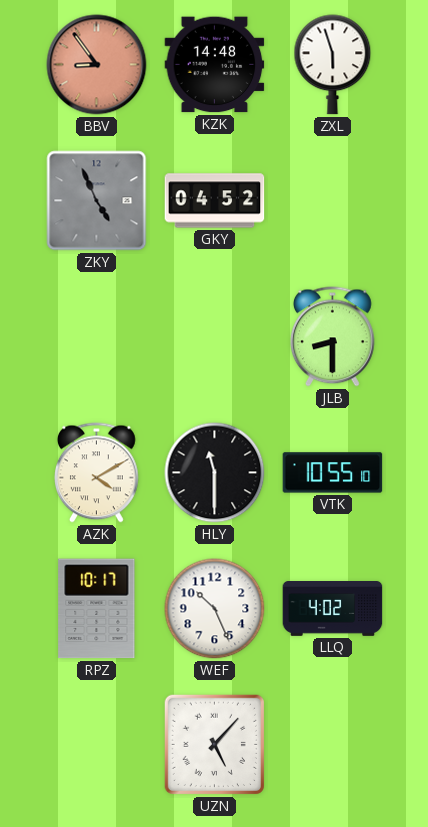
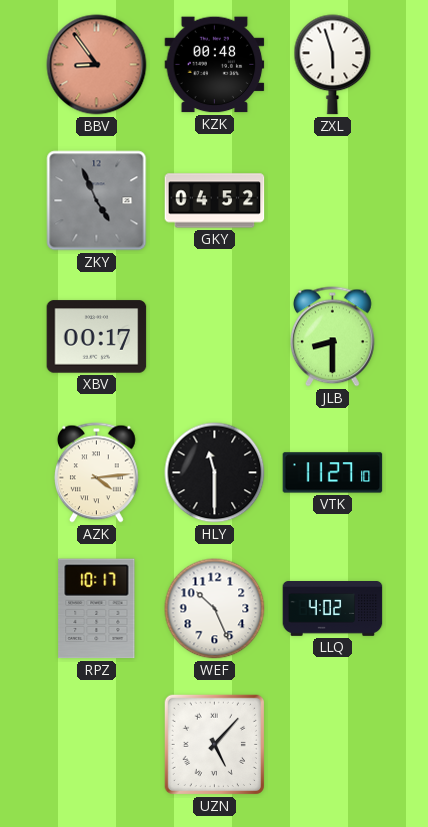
KZK: 14:48 -> 00:48 (215, 65)
XBV: none -> 00:17 (97, 337)
AZK: 4:10 -> 4:14 (97, 473)
VTK: 10:55 -> 11:27 (333, 473)
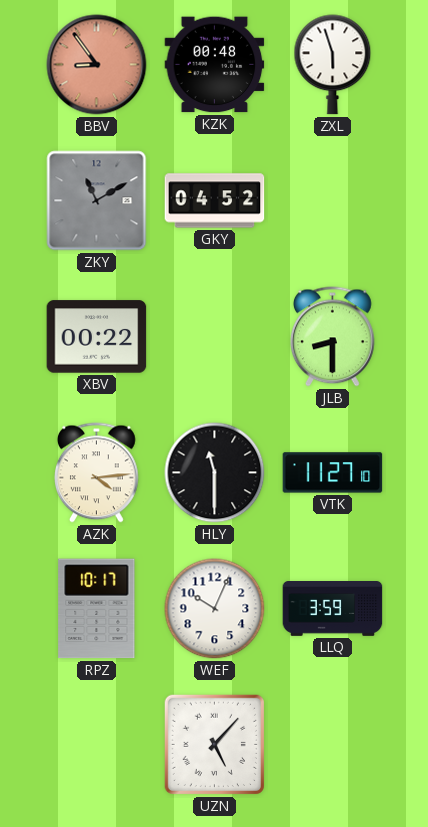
ZKY: 4:56 -> 11:10 (97, 201)
XBV: 00:17 -> 00:22 (97, 337)
WEF: 10:26 -> 10:04 (215, 609)
LLQ: 4:02 -> 3:59 (333, 609)
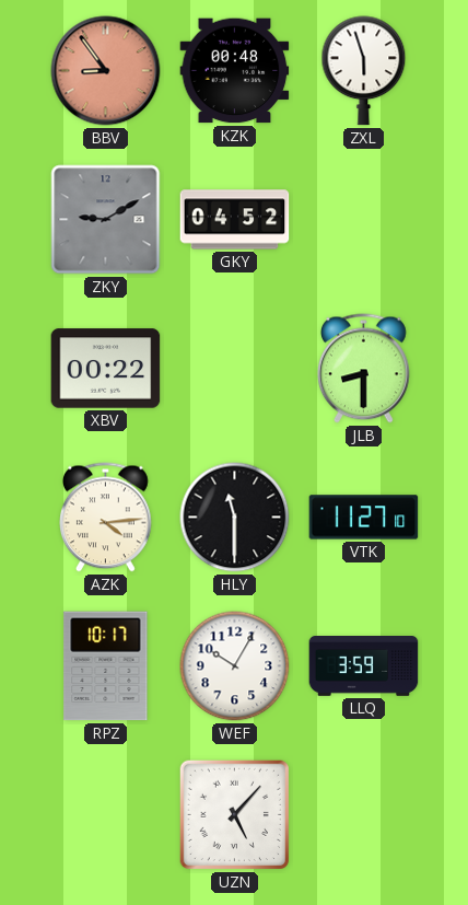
ZKY: 11:10 -> 9:10 (106, 220)
WEF: 10:04 -> 10:05 (235, 666)
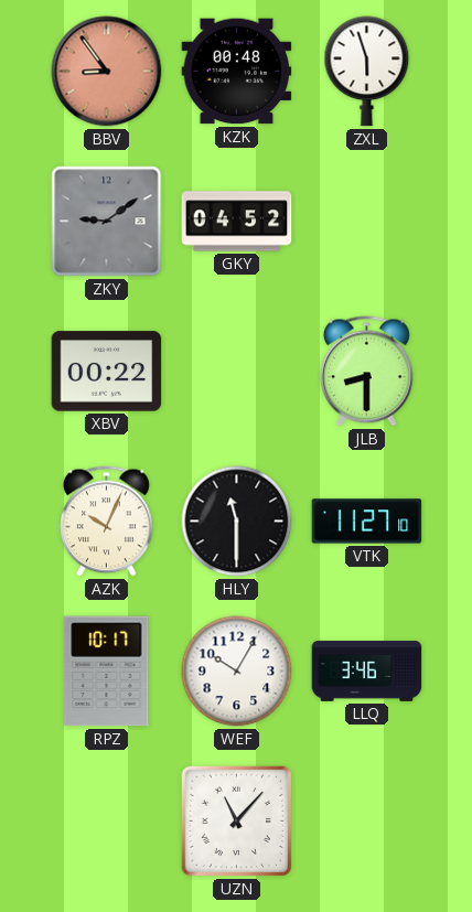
ZKY: 9:10 -> 9:09 (107, 222)
AZK: 4:14 -> 10:04 (107, 522)
LLQ: 3:59 -> 3:46 (367, 672)
UZN: 5:07 -> 11:07 (236, 820)
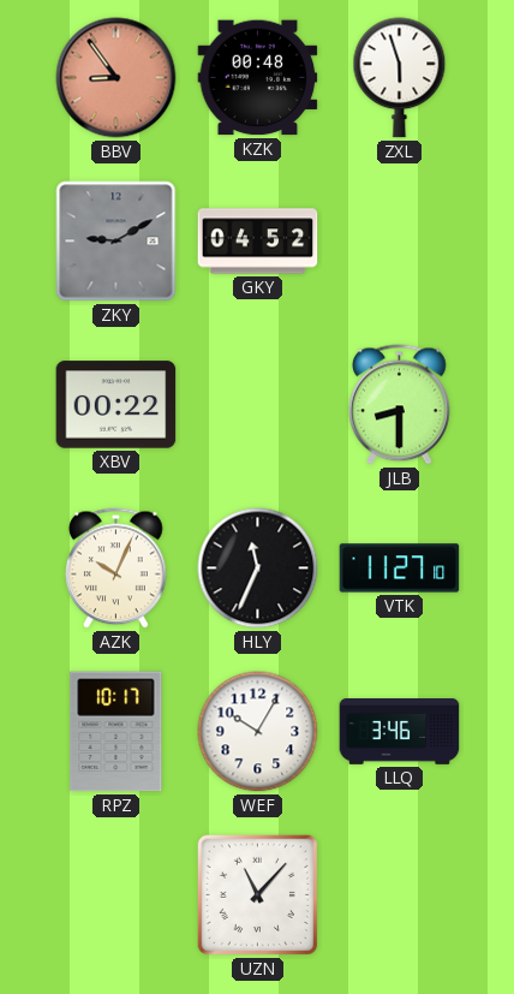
ZKY: 9:09 -> 9:10 (116, 242)
HLY: 11:30 -> 11:34 (258, 569)
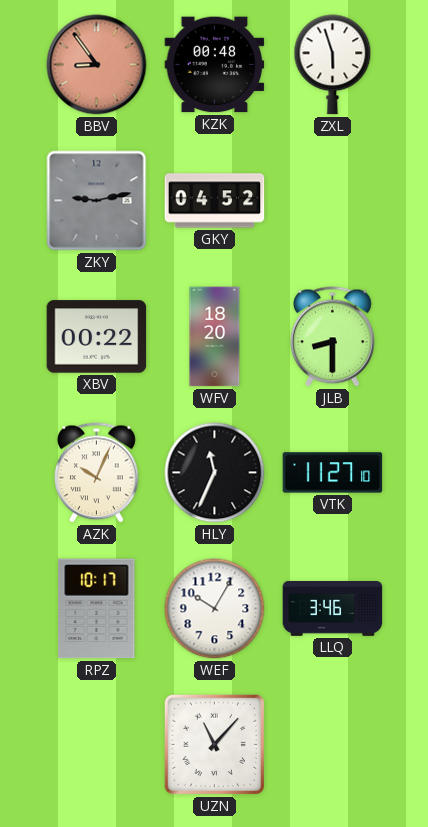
ZKY: 9:10 -> 9:13 (97, 201)
WFV: none -> 18:20 (215, 337)
